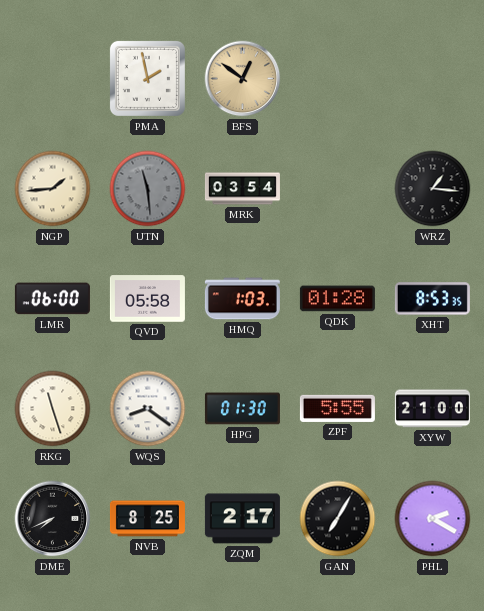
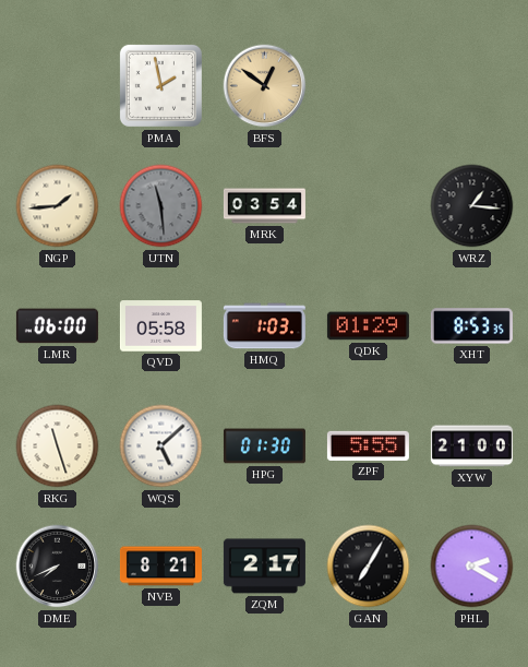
QDK: 01:28 -> 01:29 (368, 326)
WQS: 8:21 -> 5:08 (161, 446)
NVB: 8:25 -> 8:21 (160, 567)
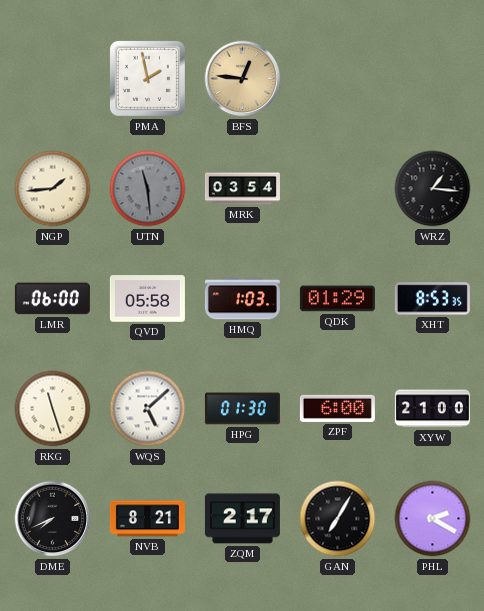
BFS: 12:51 -> 12:46 (243, 79)
ZPF: 5:55 -> 6:00 (337, 408)
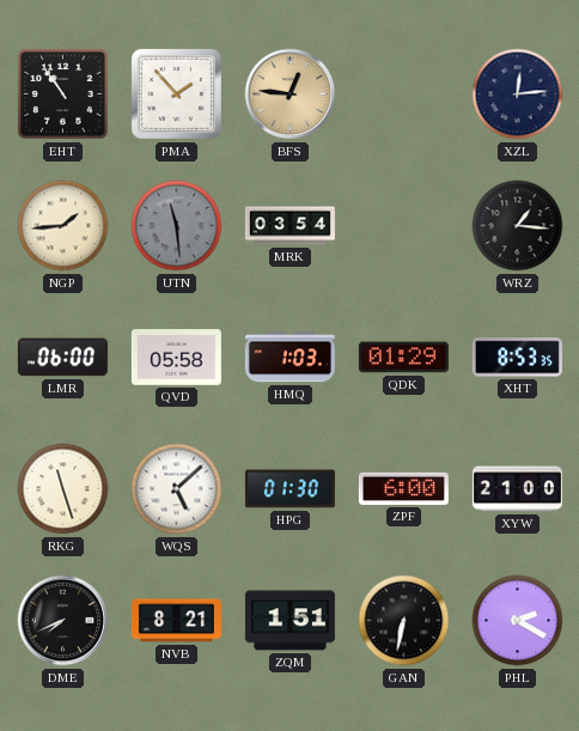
EHT: none -> 10:54 (63, 95)
PMA: 1:58 -> 1:53 (176, 93)
XZL: none -> 12:14 (518, 95)
ZQM: 2:17 -> 1:51 (289, 621)
GAN: 7:05 -> 6:32 (404, 621)
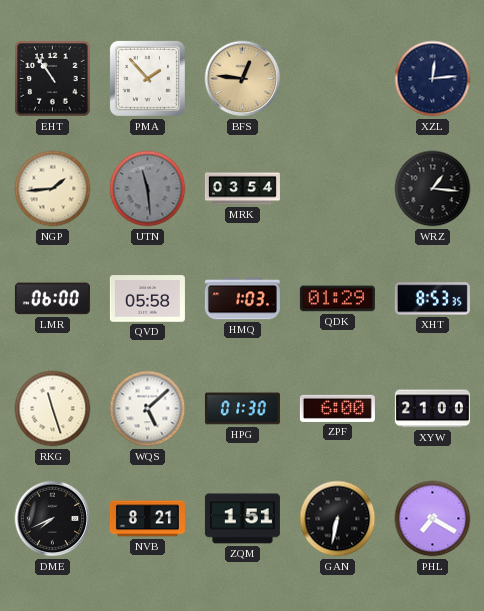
PHL: 2:20 -> 7:20 (433, 519)
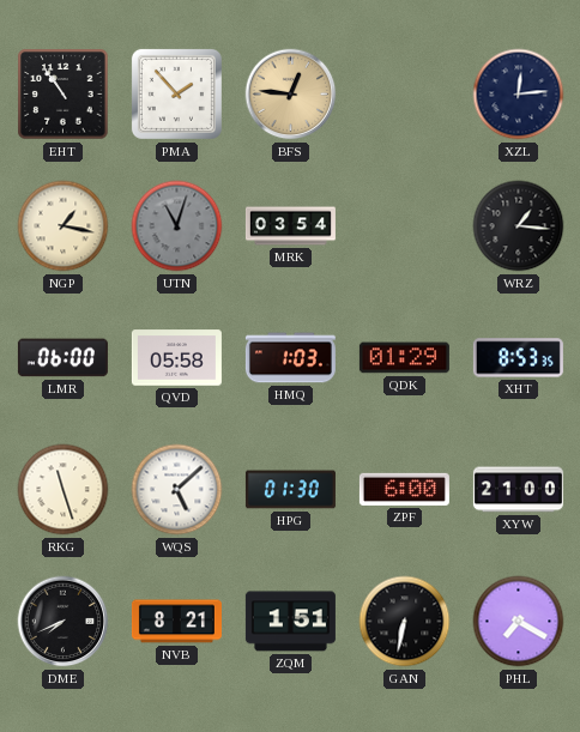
NGP: 1:44 -> 1:17 (64, 226)
UTN: 11:29 -> 11:03 (177, 226)
